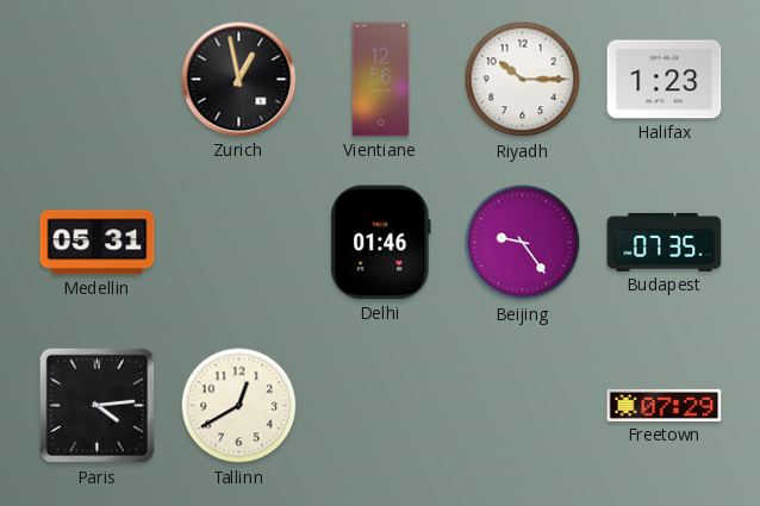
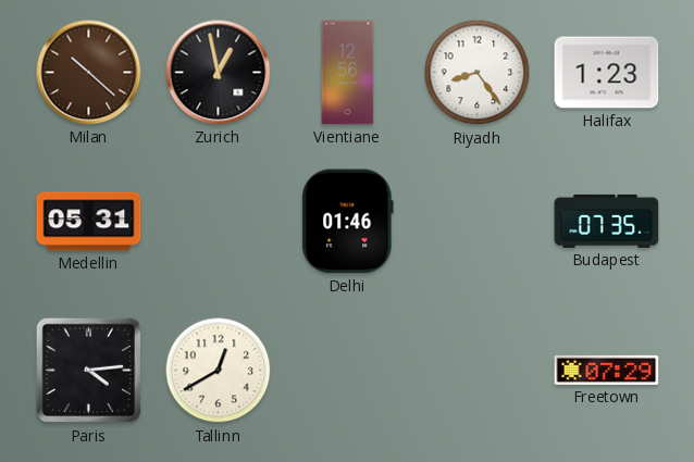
Milan: none -> 10:22 (89, 73)
Riyadh: 10:15 -> 8:24 (478, 73)
Beijing: 9:24 -> none (523, 243)
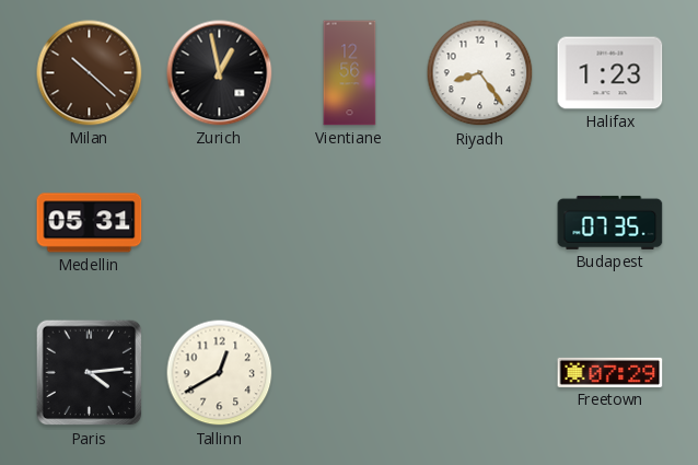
Delhi: 01:46 -> none (348, 222)
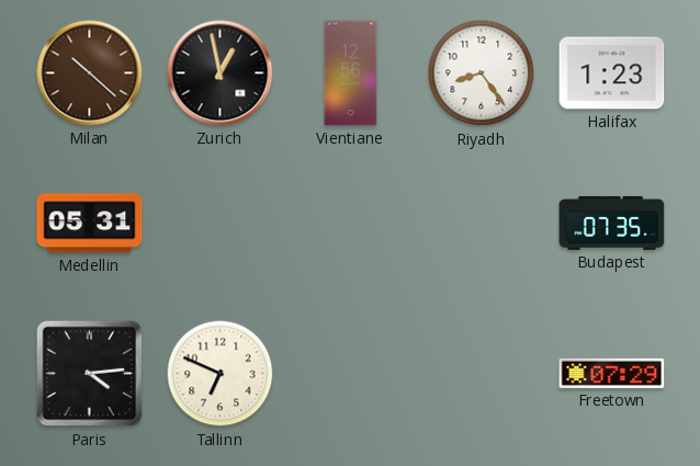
Tallinn: 12:40 -> 6:49 (221, 374)
